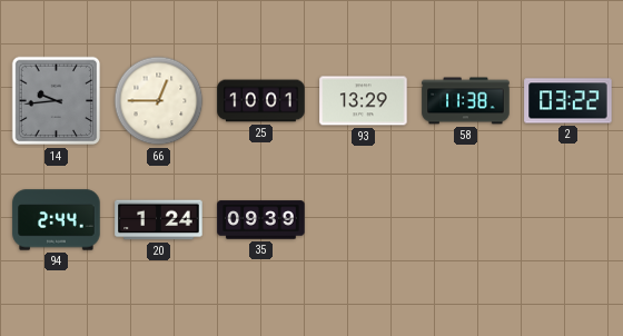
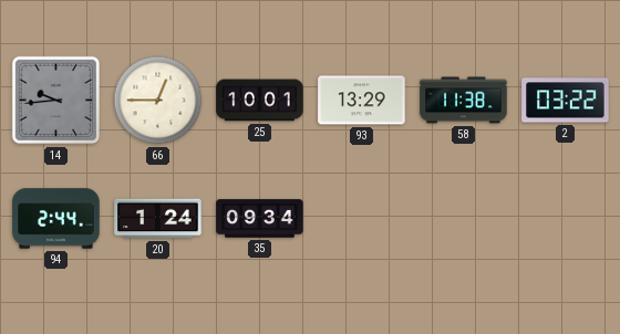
35: 09:39 -> 09:34 (260, 219)
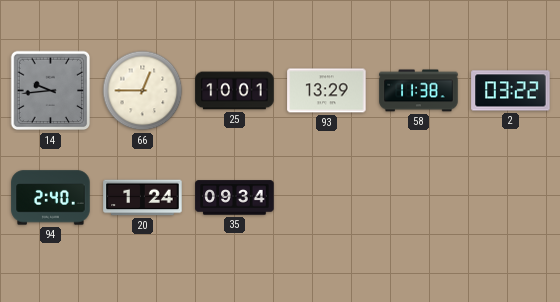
94: 2:44 -> 2:40 (51, 198)
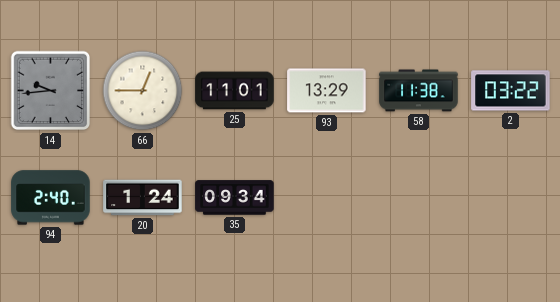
25: 10:01 -> 11:01 (235, 91)
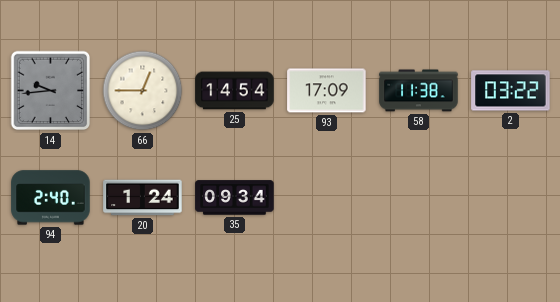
25: 11:01 -> 14:54 (235, 91)
93: 13:29 -> 17:09 (327, 91)
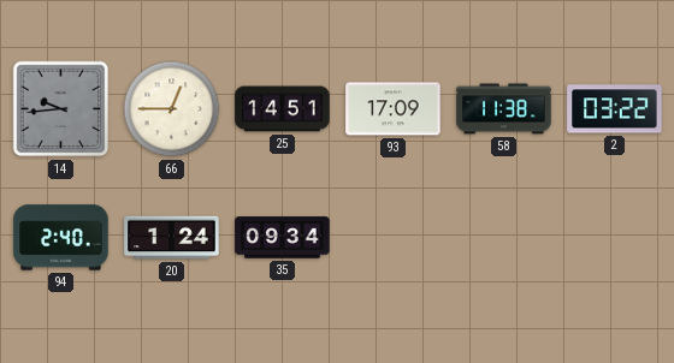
25: 14:54 -> 14:51 (283, 109)
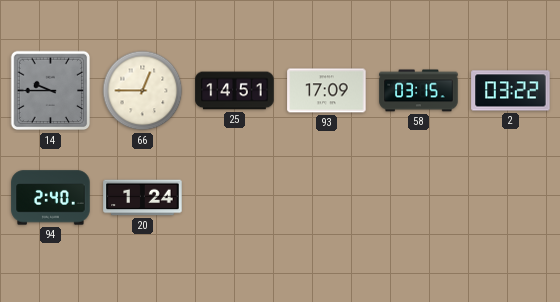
14: 9:44 -> 9:45 (51, 91)
58: 11:38 -> 03:15 (419, 91)
35: 09:34 -> none (283, 238)
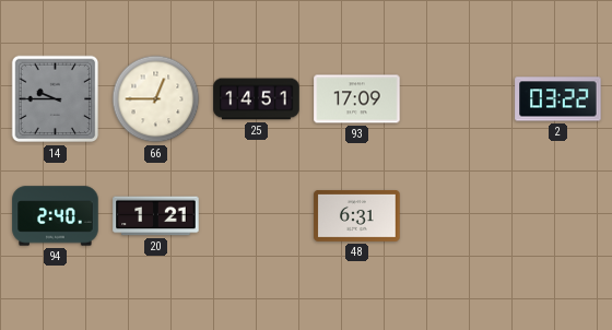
58: 03:15 -> none (419, 91)
20: 1:24 -> 1:21 (156, 216)
48: none -> 6:31 (357, 216)
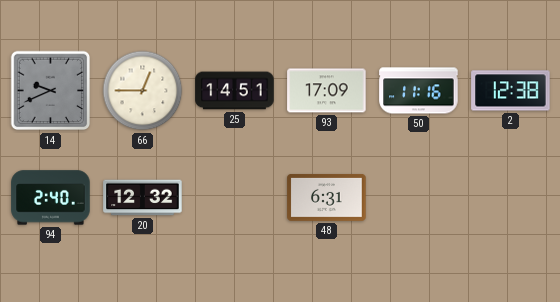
14: 9:45 -> 9:41 (51, 91)
50: none -> 11:16 (419, 91)
2: 03:22 -> 12:38 (511, 91)
20: 1:21 -> 12:32 (143, 198)
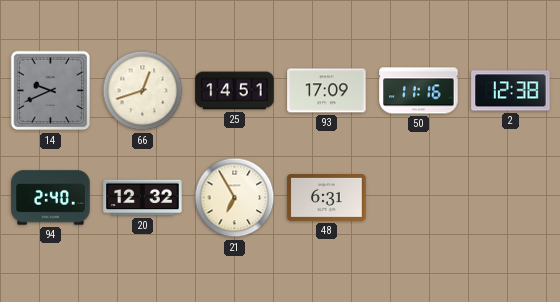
66: 12:45 -> 12:42 (143, 91)
21: none -> 6:55 (235, 198)
